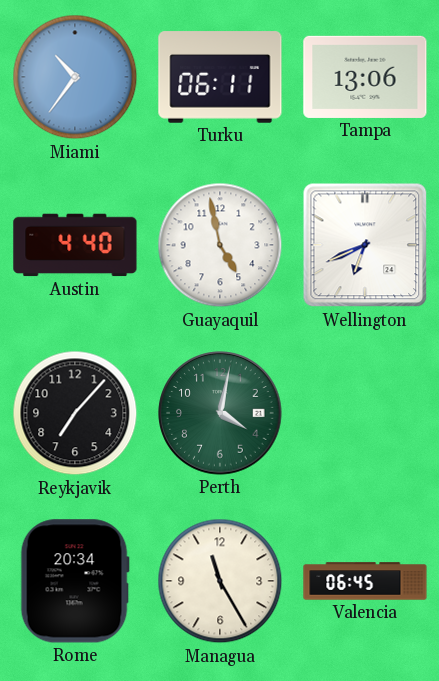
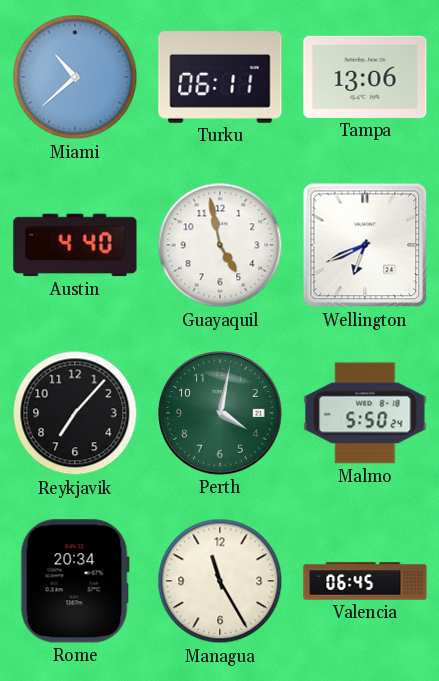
Miami: 10:36 -> 10:38 (75, 77)
Malmo: none -> 5:50 (365, 413)
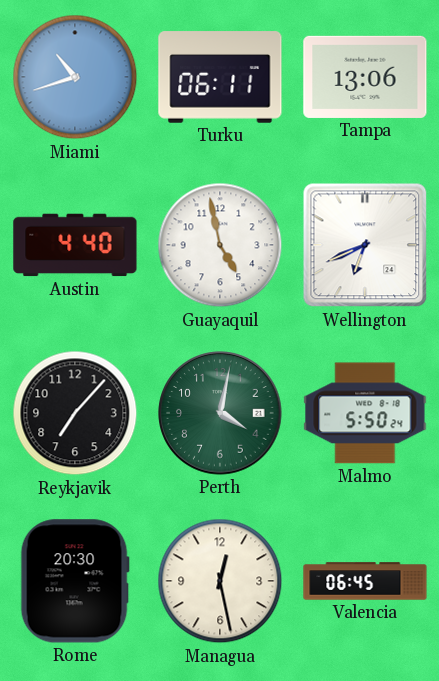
Miami: 10:38 -> 10:42 (75, 77)
Rome: 20:34 -> 20:30 (75, 581)
Managua: 11:25 -> 12:28 (220, 581)
